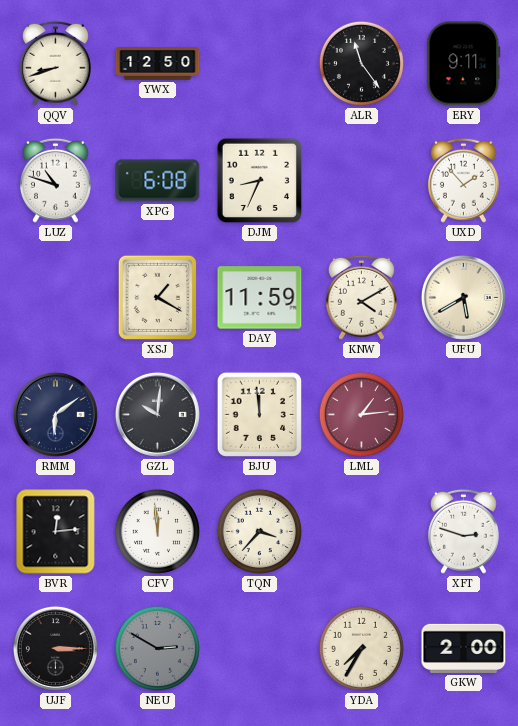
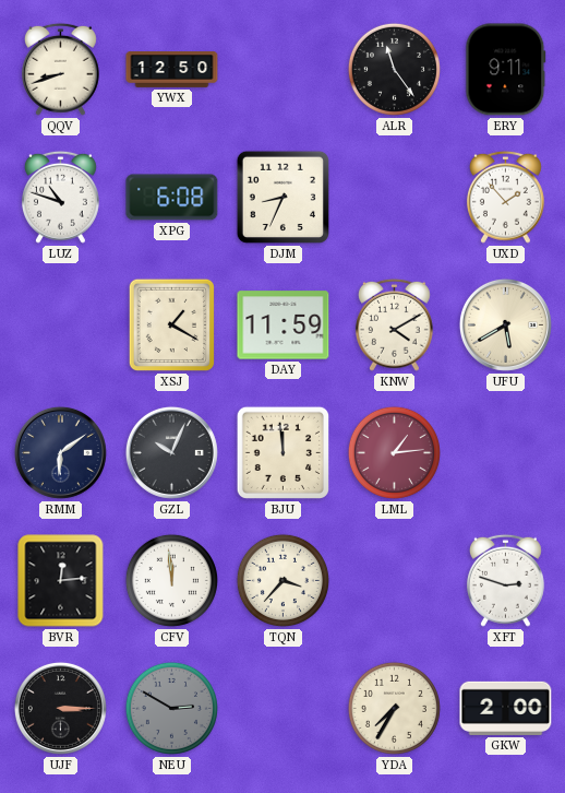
GZL: 10:01 -> 10:04 (171, 452)
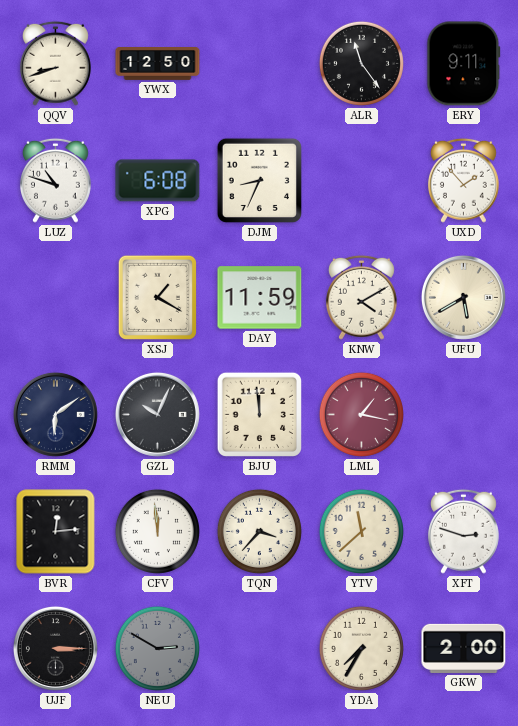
LML: 1:14 -> 1:17 (361, 414)
YTV: none -> 11:38 (361, 531)
